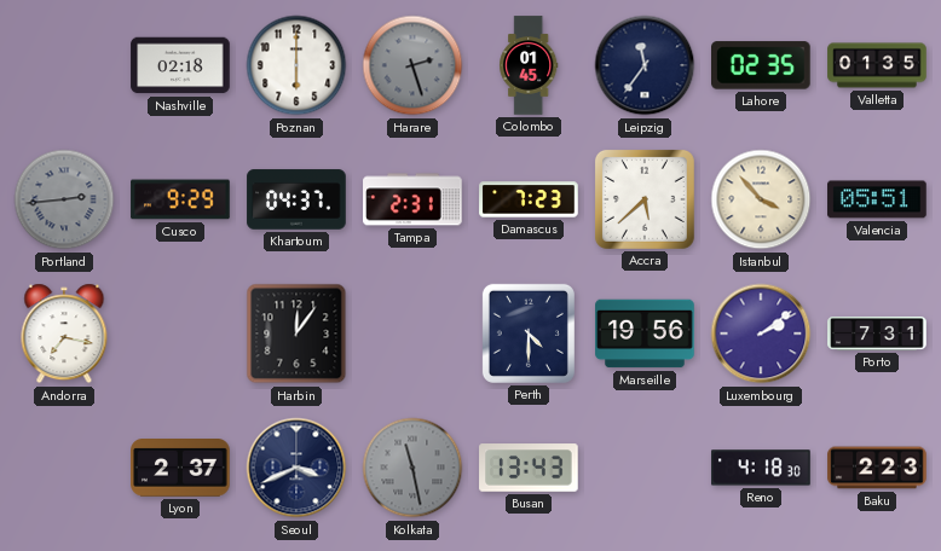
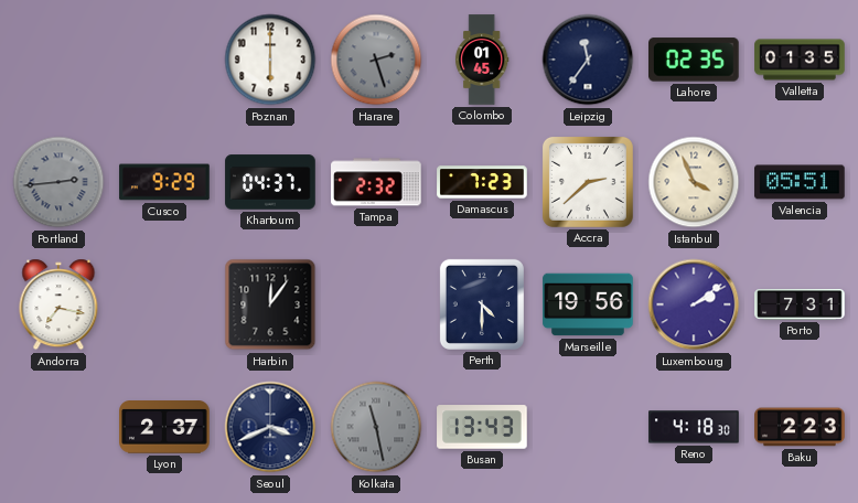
Nashville: 02:18 -> none (180, 65)
Tampa: 2:31 -> 2:32 (376, 182)
Accra: 5:38 -> 2:38 (588, 182)
Istanbul: 3:53 -> 3:56 (694, 182)
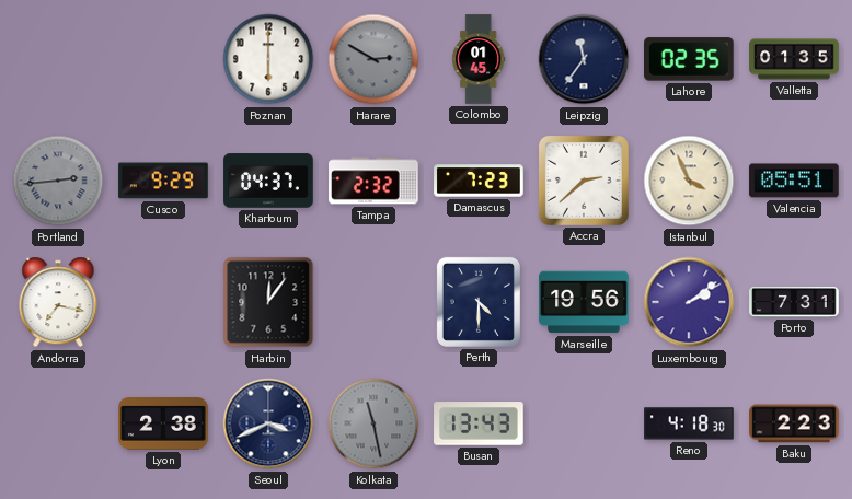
Harare: 2:27 -> 2:50 (373, 59)
Lyon: 2:37 -> 2:38 (163, 425)
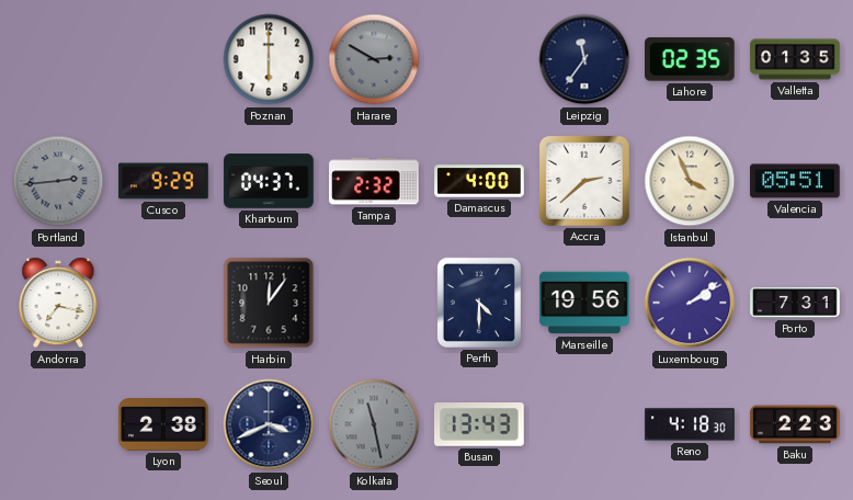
Colombo: 01:45 -> none (479, 59)
Damascus: 7:23 -> 4:00 (479, 181)
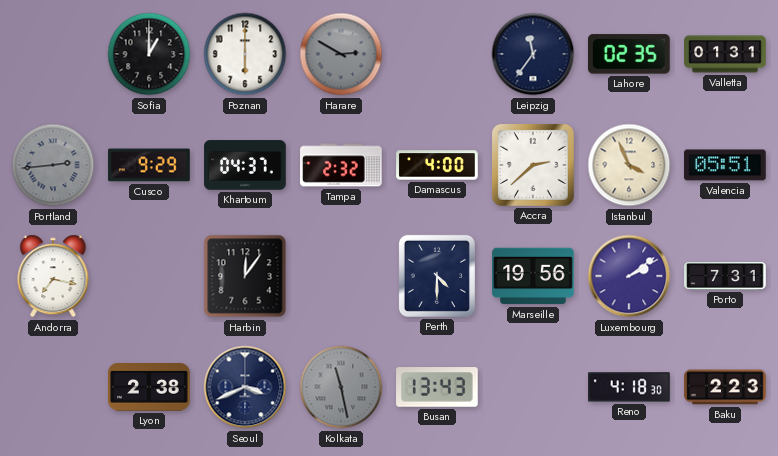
Sofia: none -> 1:00 (149, 54)
Valletta: 01:35 -> 01:31 (725, 54)
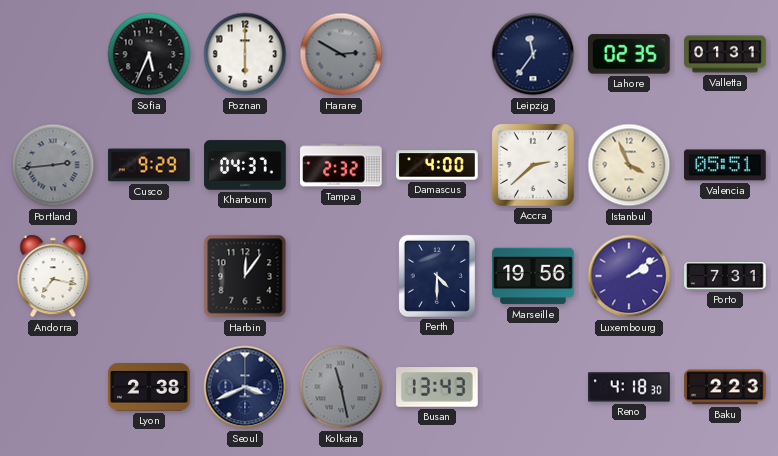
Sofia: 1:00 -> 5:34 (149, 54)
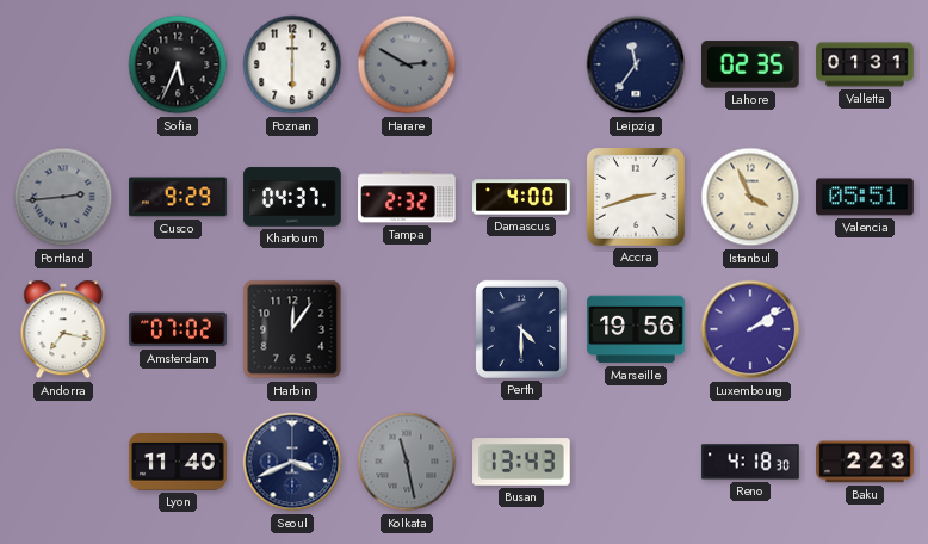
Accra: 2:38 -> 2:42 (636, 197)
Amsterdam: none -> 07:02 (178, 329)
Porto: 7:31 -> none (725, 277)
Lyon: 2:38 -> 11:40 (178, 463)
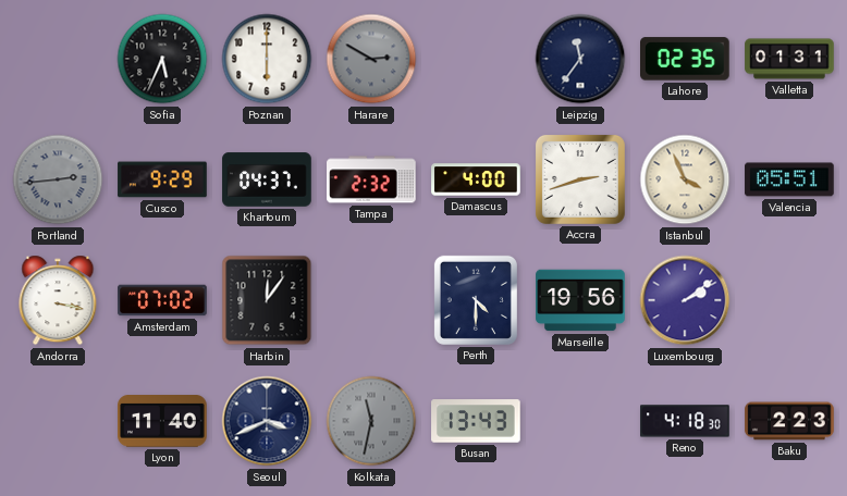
Andorra: 7:17 -> 3:17 (58, 300)
Kolkata: 11:28 -> 11:32 (371, 421)
